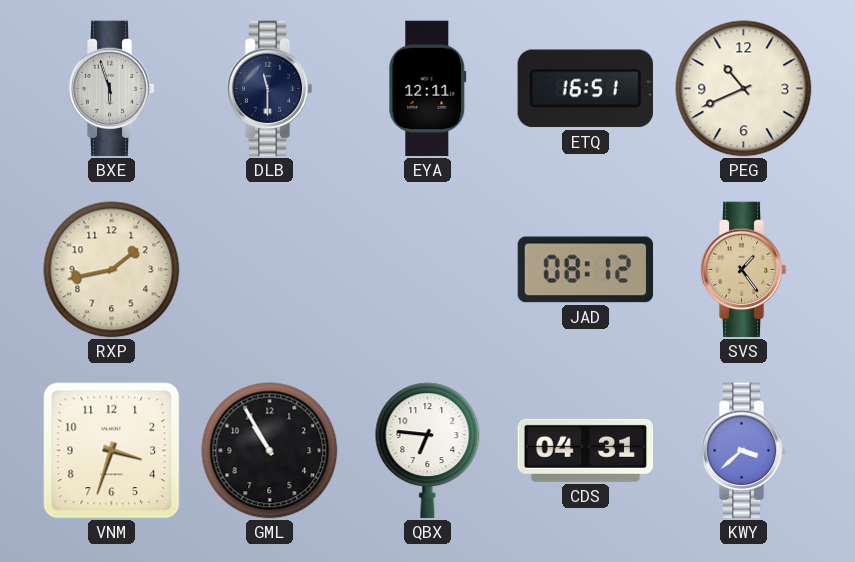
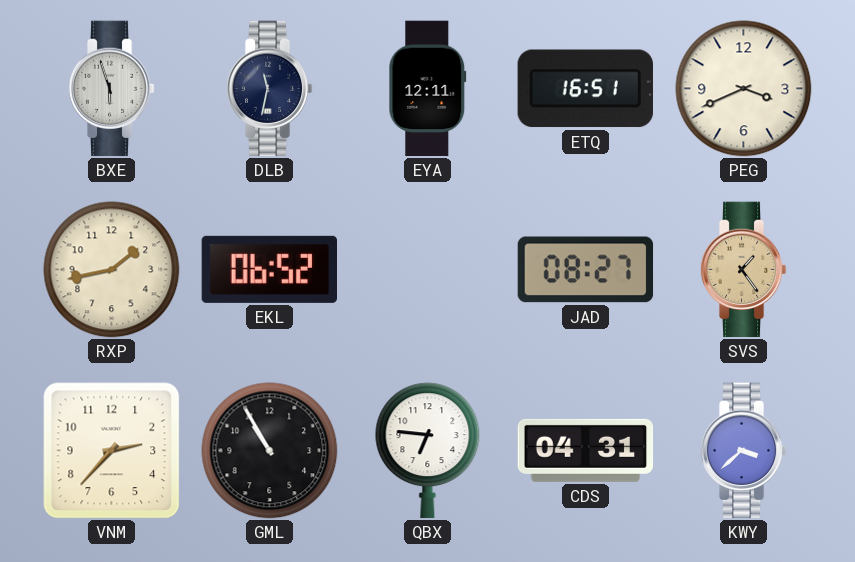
DLB: 11:30 -> 11:32 (269, 89)
PEG: 10:41 -> 3:41 (744, 89)
EKL: none -> 06:52 (270, 269)
JAD: 08:12 -> 08:27 (586, 270)
VNM: 3:33 -> 2:37 (112, 451)
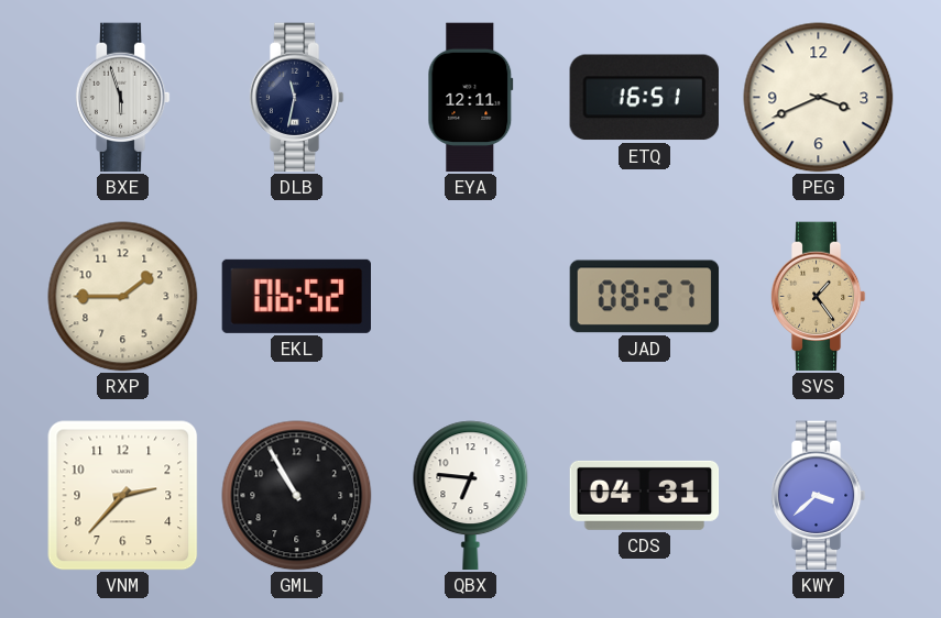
RXP: 1:43 -> 1:45 (123, 297)
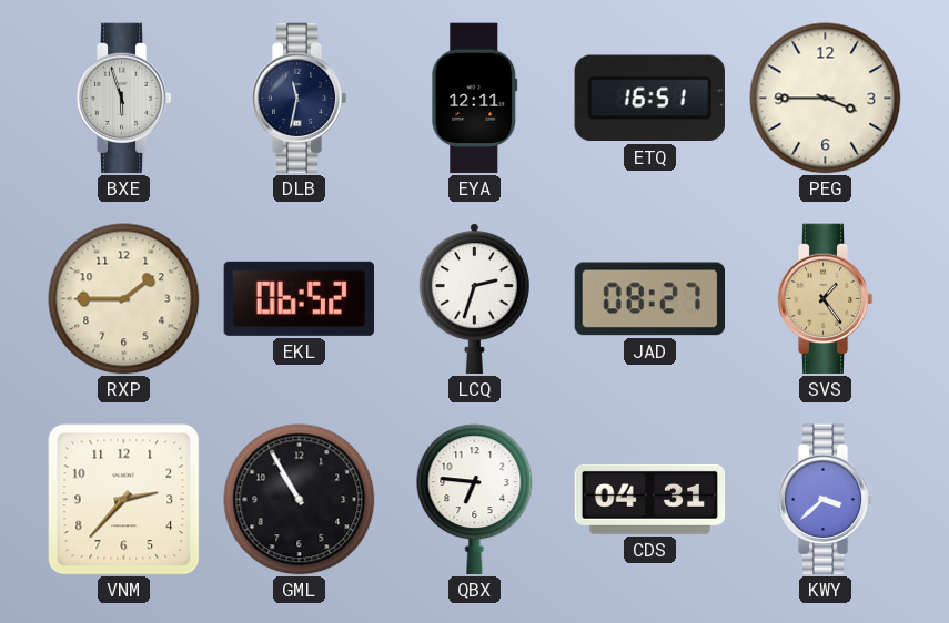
PEG: 3:41 -> 3:45 (826, 99)
LCQ: none -> 2:33 (474, 299)
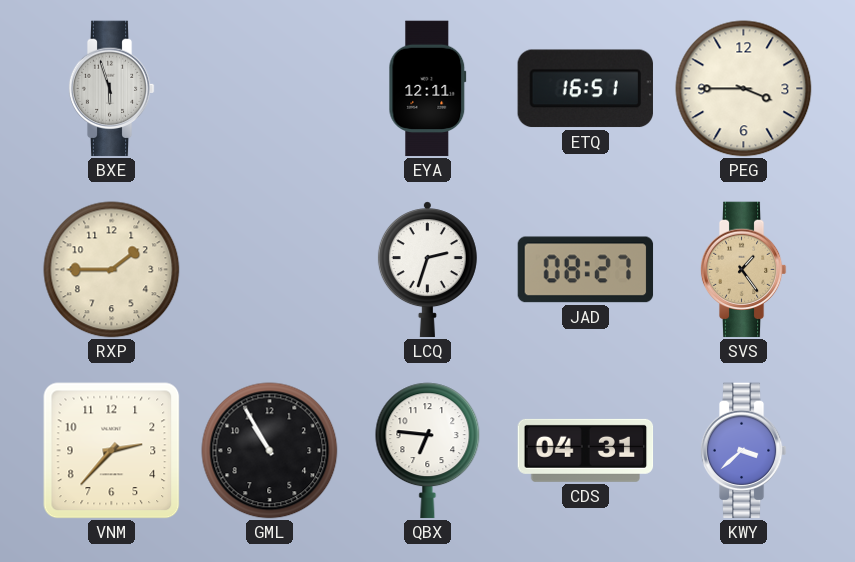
DLB: 11:32 -> none (299, 99)
EKL: 06:52 -> none (300, 298)
